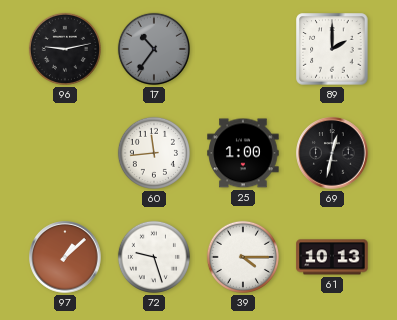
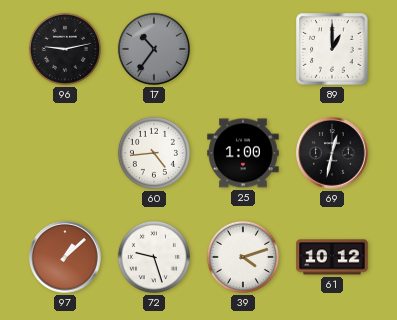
89: 2:00 -> 1:00 (332, 49)
60: 11:44 -> 4:44 (154, 153)
39: 4:15 -> 4:12 (243, 257)
61: 10:13 -> 10:12 (332, 257)
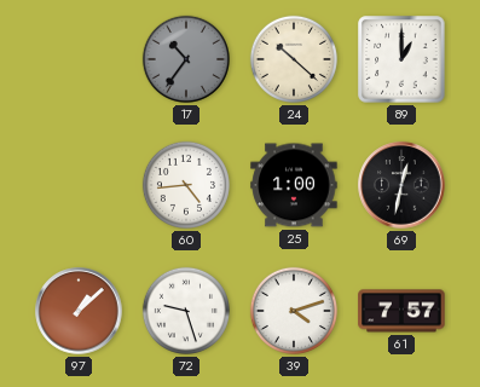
96: 9:13 -> none (65, 49)
24: none -> 10:22 (294, 59)
61: 10:12 -> 7:57 (401, 311)
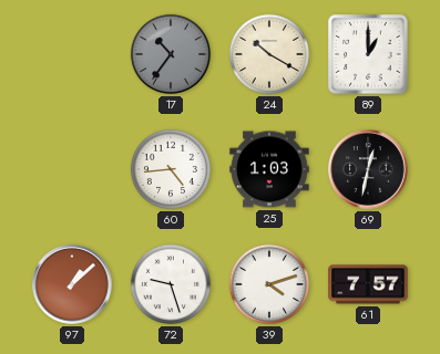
24: 10:22 -> 10:20 (269, 54)
25: 1:00 -> 1:03 (269, 169)
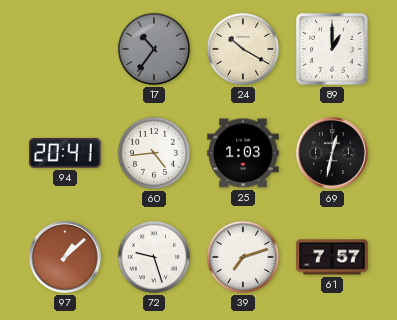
94: none -> 20:41 (65, 153)
39: 4:12 -> 7:12 (243, 257)
